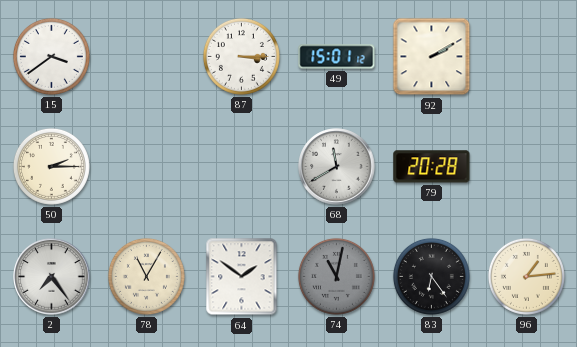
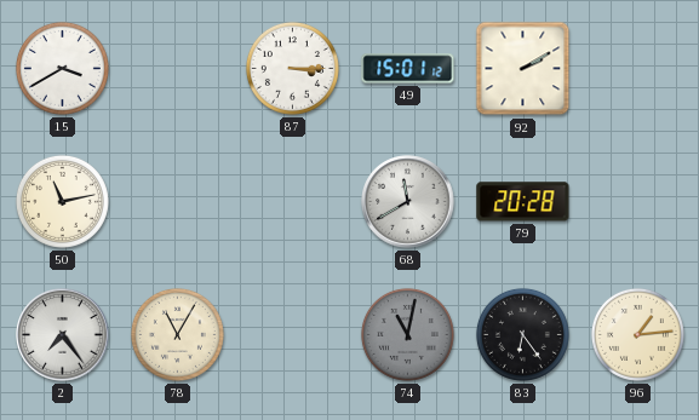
15: 3:39 -> 3:40 (62, 68)
50: 2:15 -> 11:13 (62, 201)
64: 1:51 -> none (242, 277)
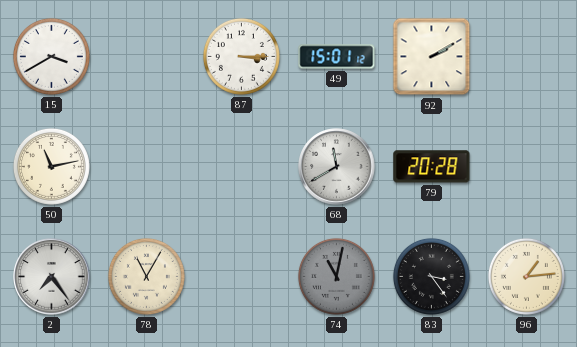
83: 6:24 -> 3:24 (431, 276)
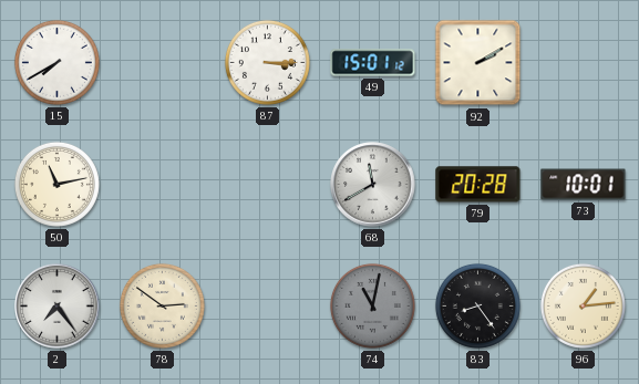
15: 3:40 -> 7:40 (56, 62)
73: none -> 10:01 (584, 185)
78: 11:05 -> 2:51 (162, 305)
83: 3:24 -> 8:24 (477, 305)
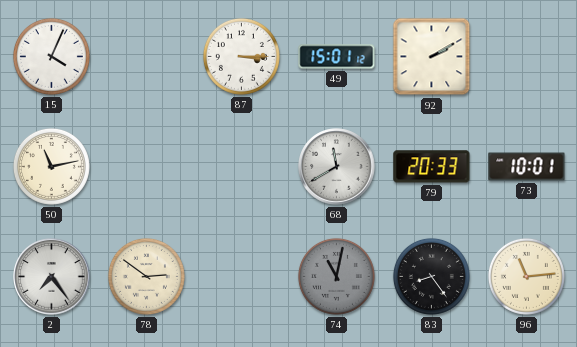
15: 7:40 -> 4:04 (51, 56)
79: 20:28 -> 20:33 (432, 167)
96: 1:14 -> 11:14 (526, 276)
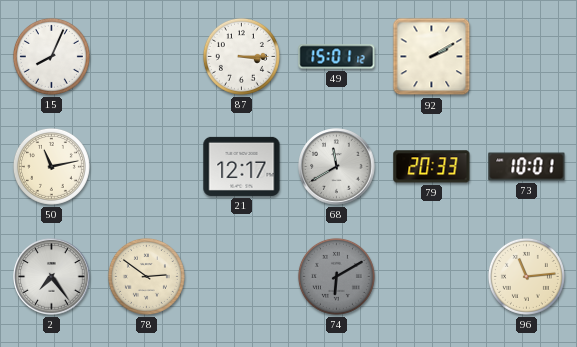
15: 4:04 -> 8:04 (51, 56)
21: none -> 12:17 (242, 166)
74: 11:02 -> 6:10 (336, 276)
83: 8:24 -> none (431, 276)
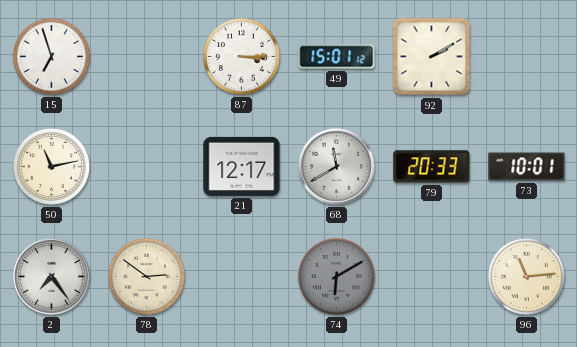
15: 8:04 -> 6:57 (51, 56)
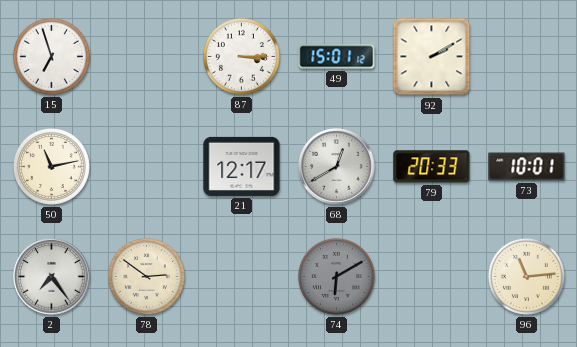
68: 11:40 -> 12:40 (337, 167)
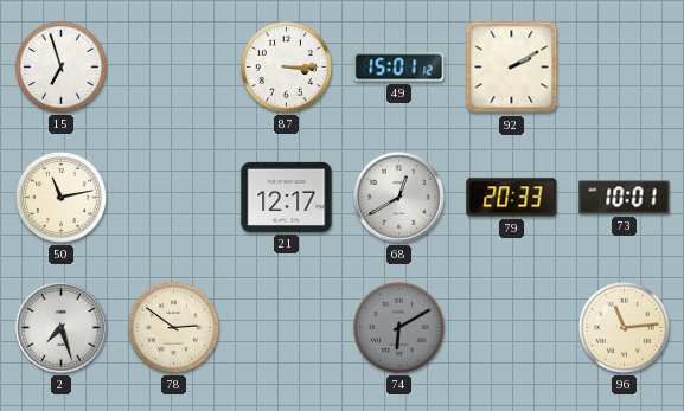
2: 7:24 -> 7:27 (62, 328)
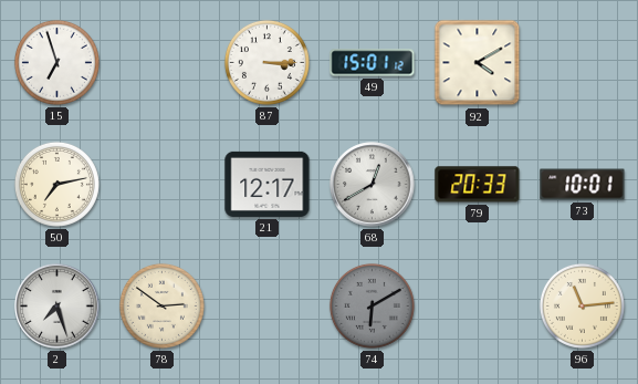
92: 2:10 -> 4:10 (478, 63)
50: 11:13 -> 7:13 (56, 184)
